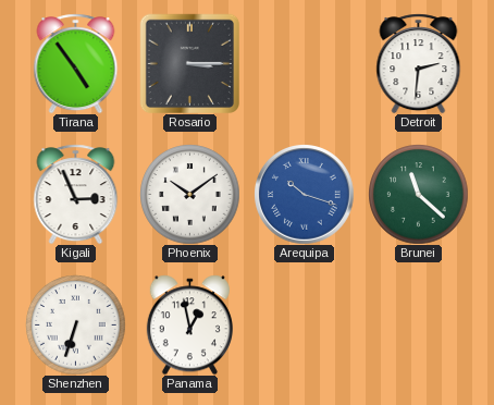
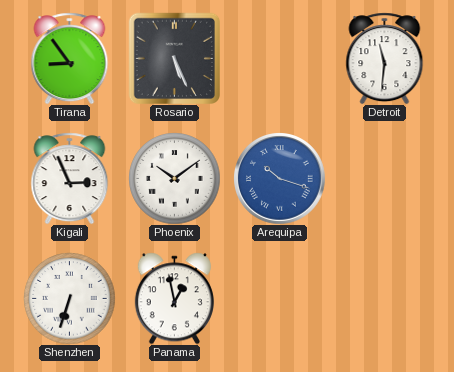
Tirana: 4:54 -> 8:54 (70, 58)
Rosario: 3:15 -> 5:26 (174, 58)
Detroit: 2:31 -> 11:31 (385, 58)
Brunei: 11:22 -> none (418, 194)
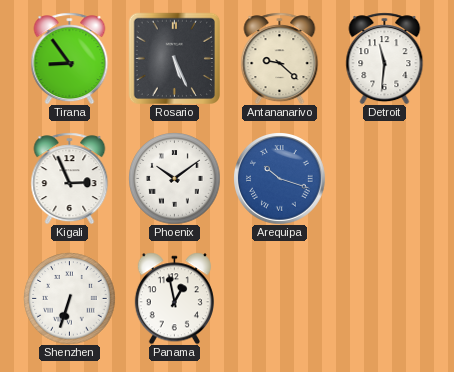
Antananarivo: none -> 9:22 (280, 58)
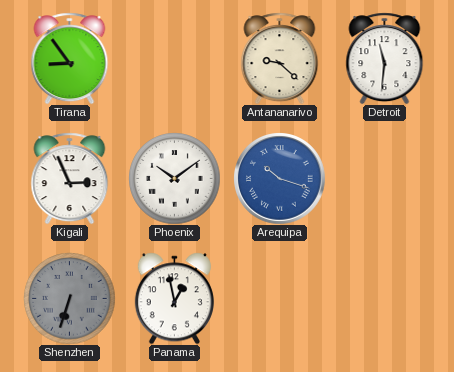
Rosario: 5:26 -> none (174, 58)
Shenzhen dial: white -> grey (69, 298)
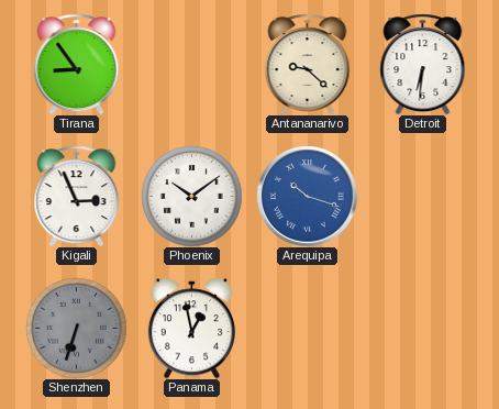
Detroit: 11:31 -> 6:31 (423, 64)
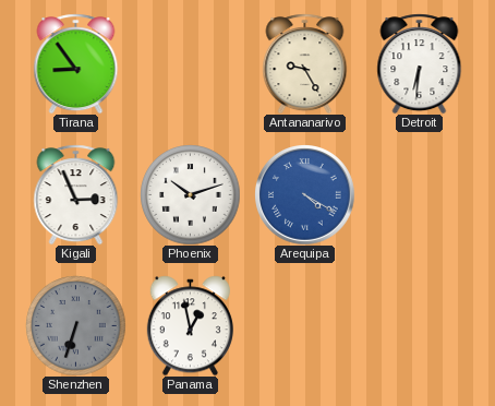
Antananarivo: 9:22 -> 9:25 (305, 63)
Phoenix: 10:09 -> 10:12 (190, 194)
Arequipa: 10:18 -> 4:20 (304, 194)
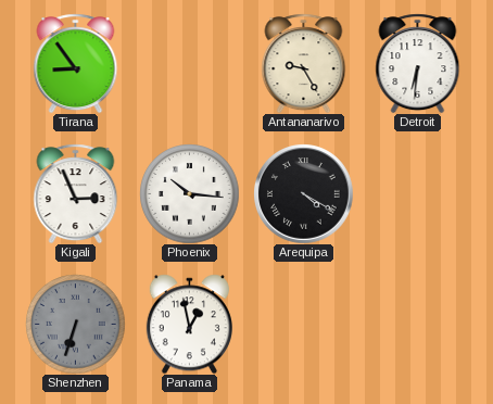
Phoenix: 10:12 -> 10:16 (189, 193)
Arequipa dial: blue -> black (303, 193)
